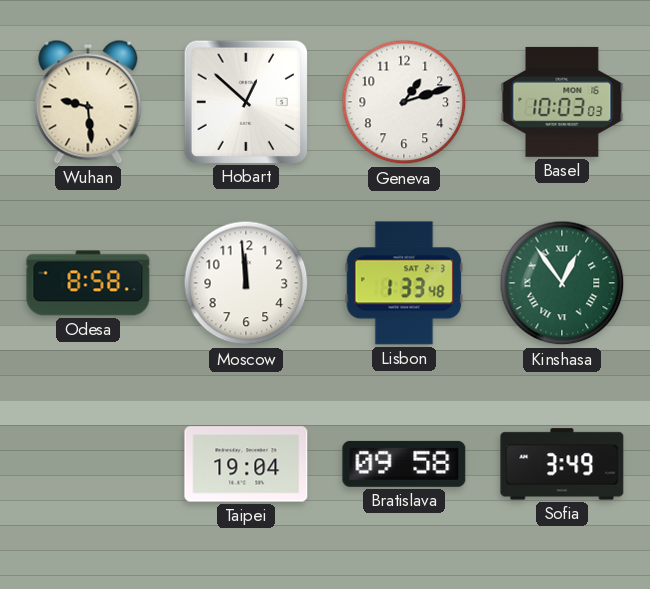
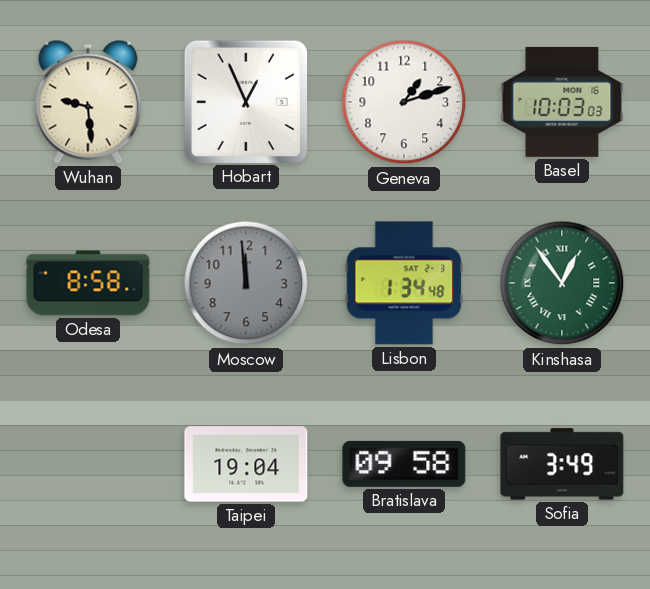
Hobart: 12:52 -> 12:56 (245, 101)
Moscow dial: white -> grey (246, 283)
Lisbon: 1:33 -> 1:34 (404, 283)
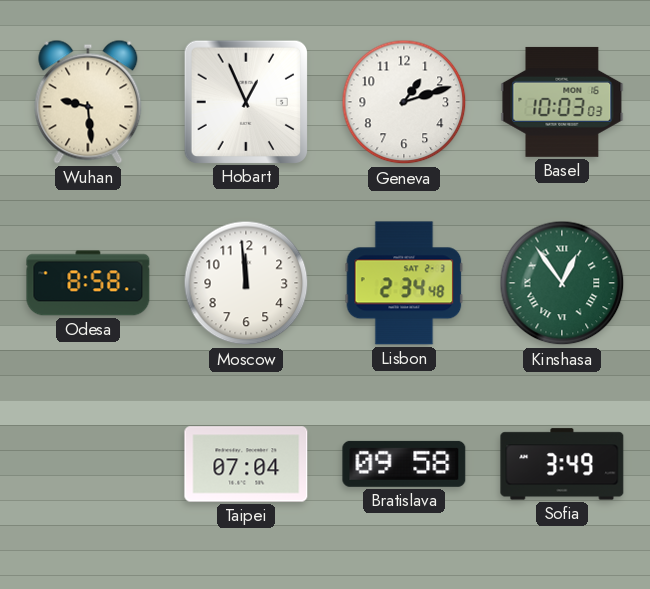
Moscow dial: grey -> white (246, 283)
Lisbon: 1:34 -> 2:34 (404, 283)
Taipei: 19:04 -> 07:04 (246, 464)
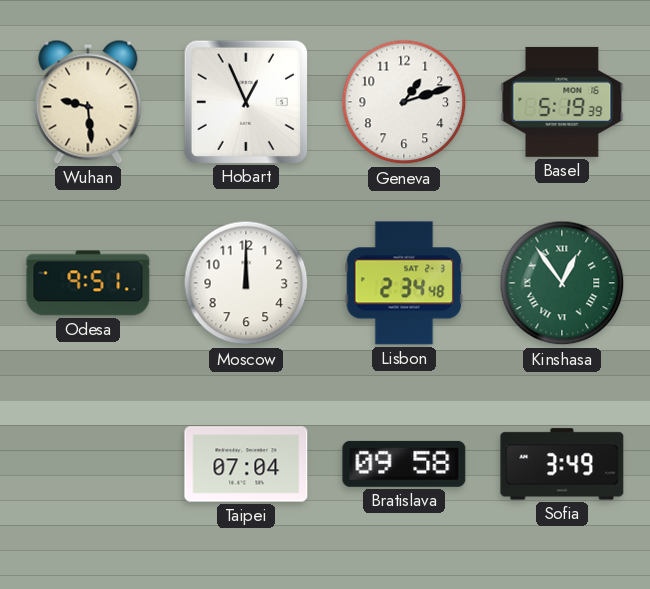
Basel: 10:03 -> 5:19 (562, 102)
Odesa: 8:58 -> 9:51 (88, 283)
Moscow: 11:59 -> 12:00 (246, 283)
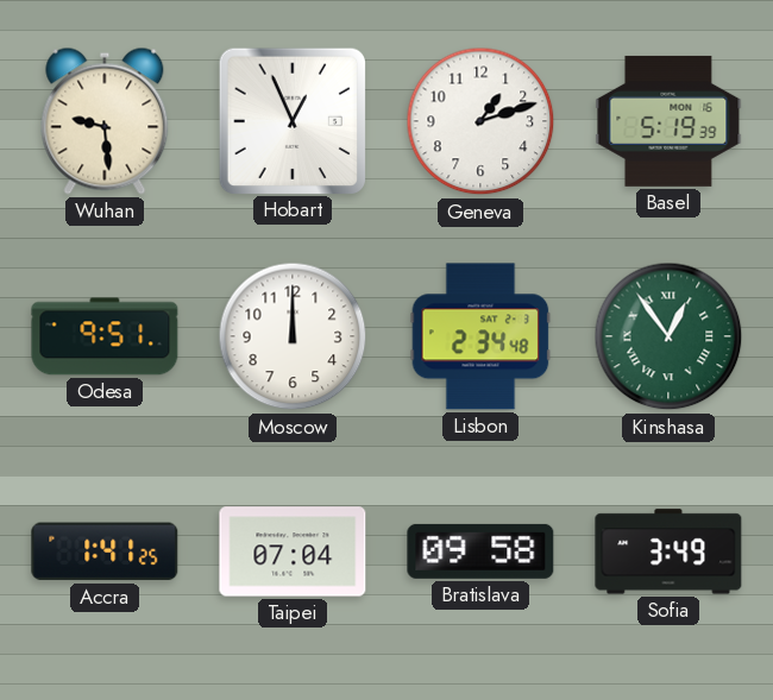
Accra: none -> 1:41 (105, 551)
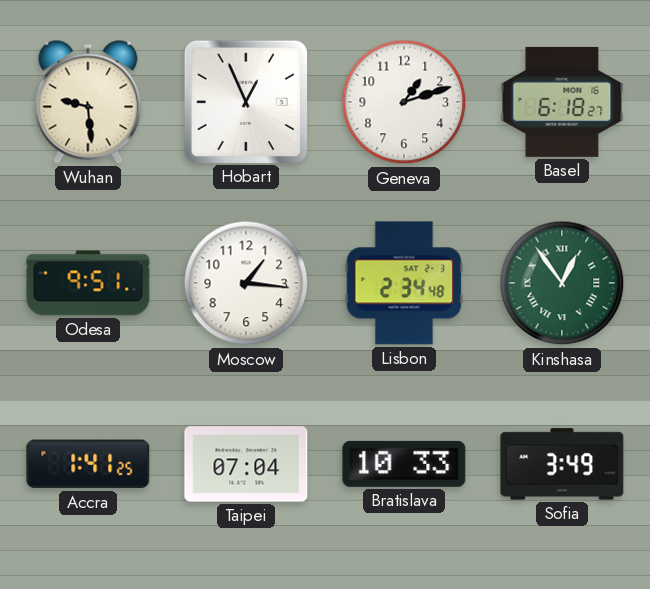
Basel: 5:19 -> 6:18 (562, 102)
Moscow: 12:00 -> 1:16 (246, 283)
Bratislava: 09:58 -> 10:33 (404, 464)
